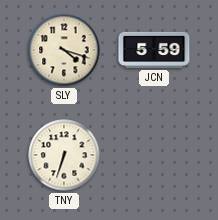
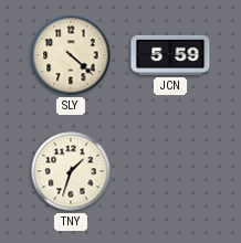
SLY: 4:18 -> 4:22 (71, 55)
TNY: 6:33 -> 1:33 (71, 171)
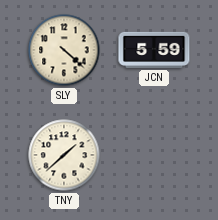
TNY: 1:33 -> 1:38 (64, 155)
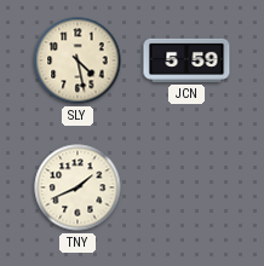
SLY: 4:22 -> 4:28 (78, 60)
TNY: 1:38 -> 1:41 (78, 187)
